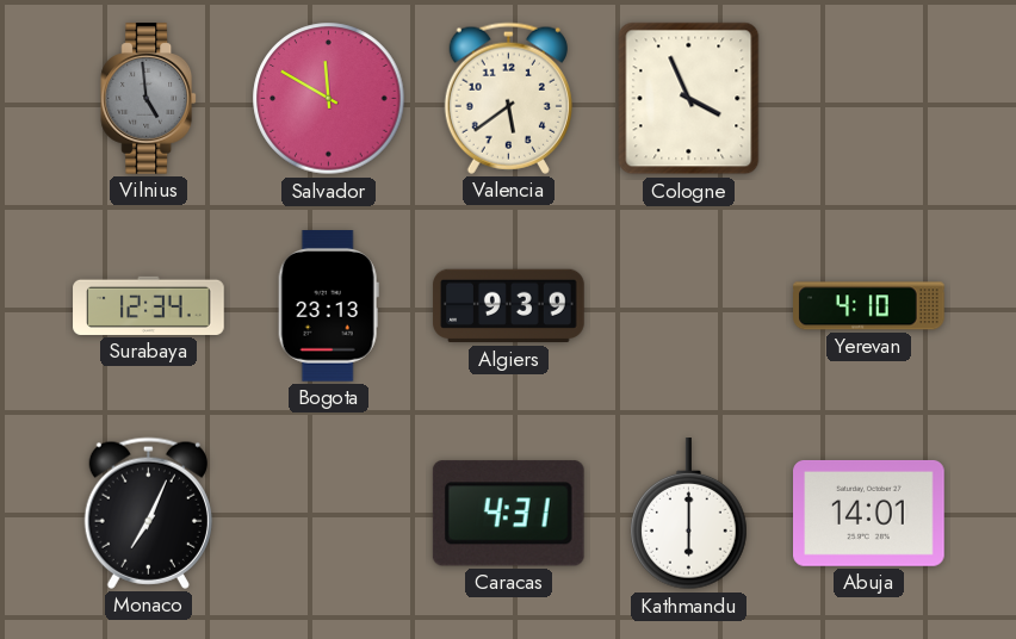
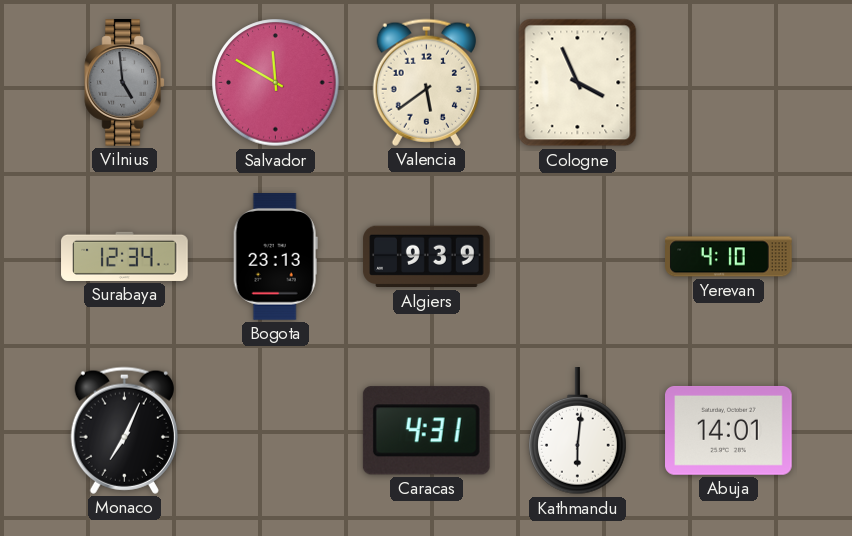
Kathmandu: 6:00 -> 6:01 (578, 431)
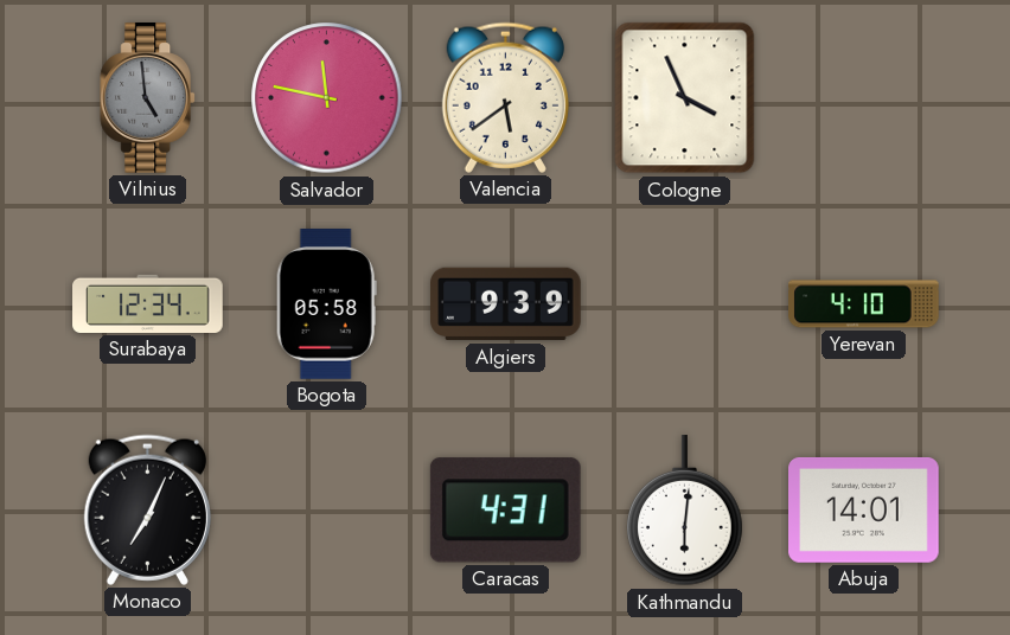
Salvador: 11:50 -> 11:47 (327, 98)
Bogota: 23:13 -> 05:58 (326, 304)
